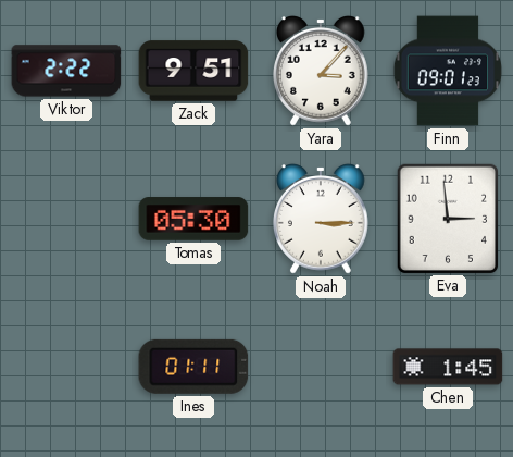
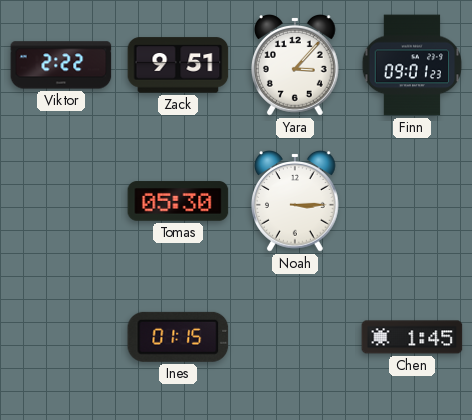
Eva: 2:59 -> none (447, 218)
Ines: 01:11 -> 01:15 (178, 337)
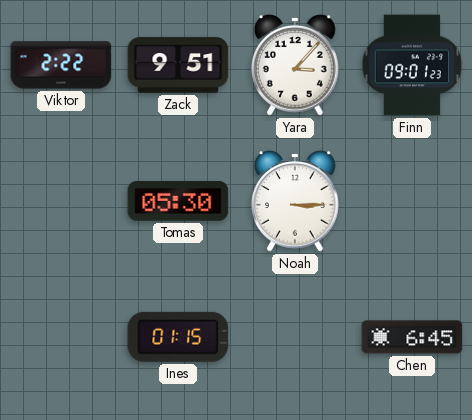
Chen: 1:45 -> 6:45 (412, 337)
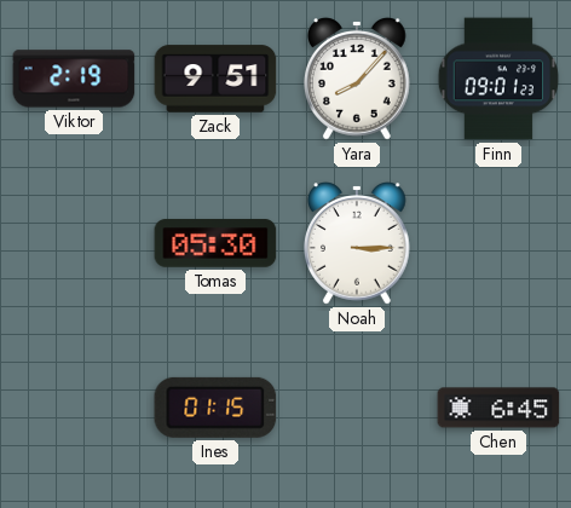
Viktor: 2:22 -> 2:19 (74, 79)
Yara: 3:07 -> 8:07 (358, 79)
